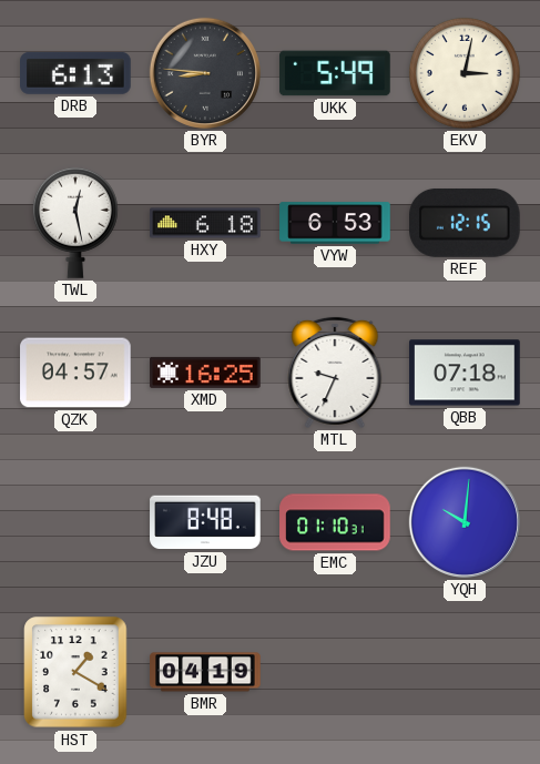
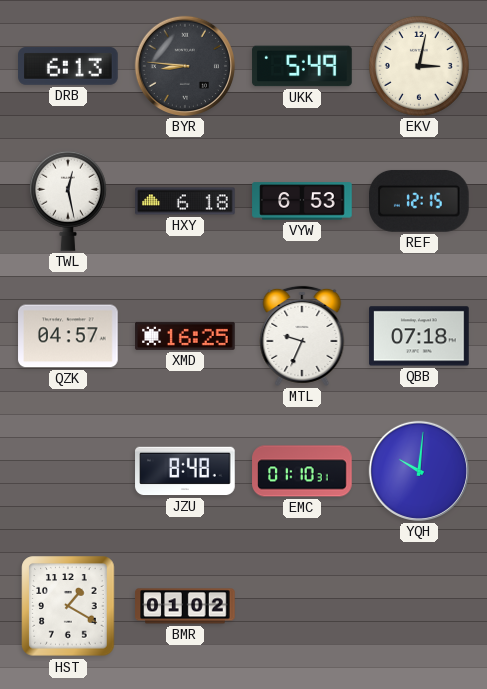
BMR: 04:19 -> 01:02 (185, 606)
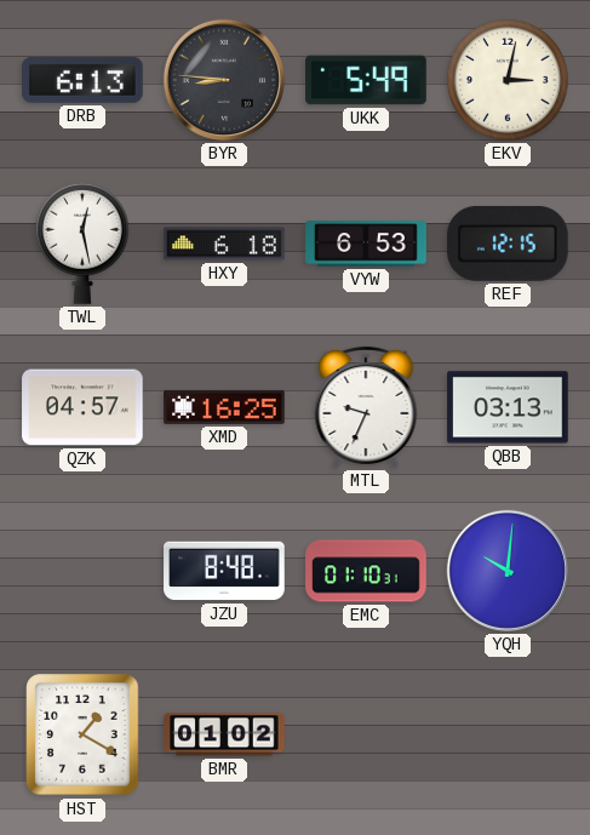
QBB: 07:18 -> 03:13 (508, 407)
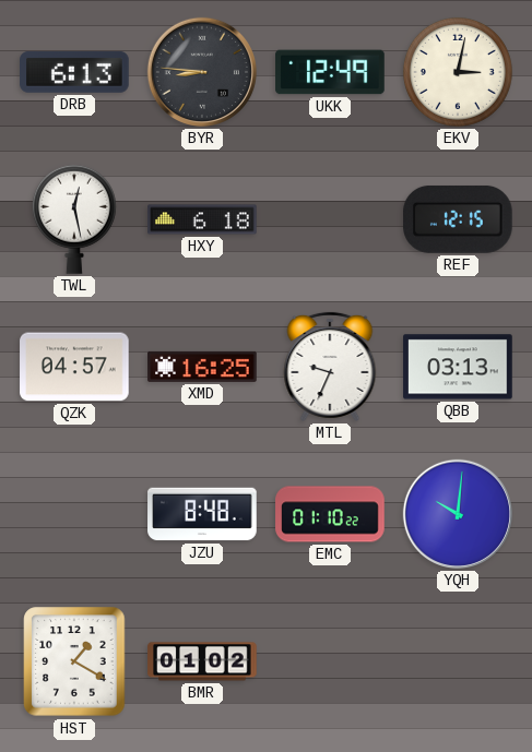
UKK: 5:49 -> 12:49 (330, 72)
VYW: 6:53 -> none (366, 244)
EMC: 01:10:31 -> 01:10:22 (330, 514)
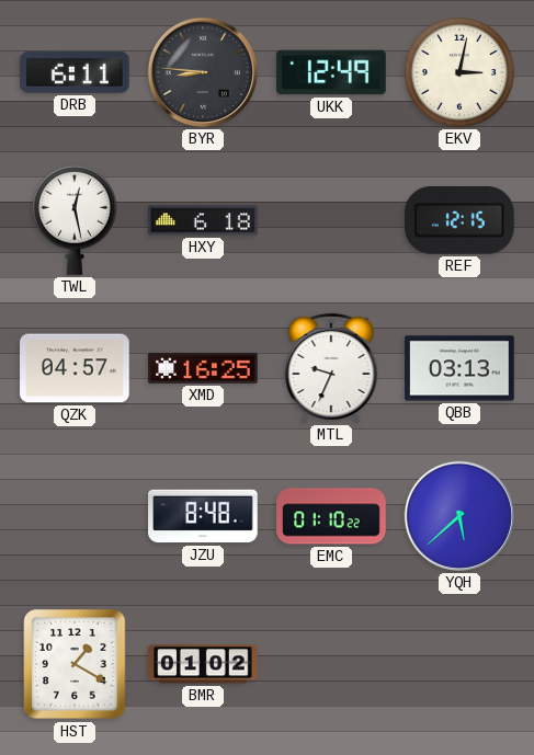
DRB: 6:13 -> 6:11 (75, 72)
YQH: 10:01 -> 5:38 (459, 516)
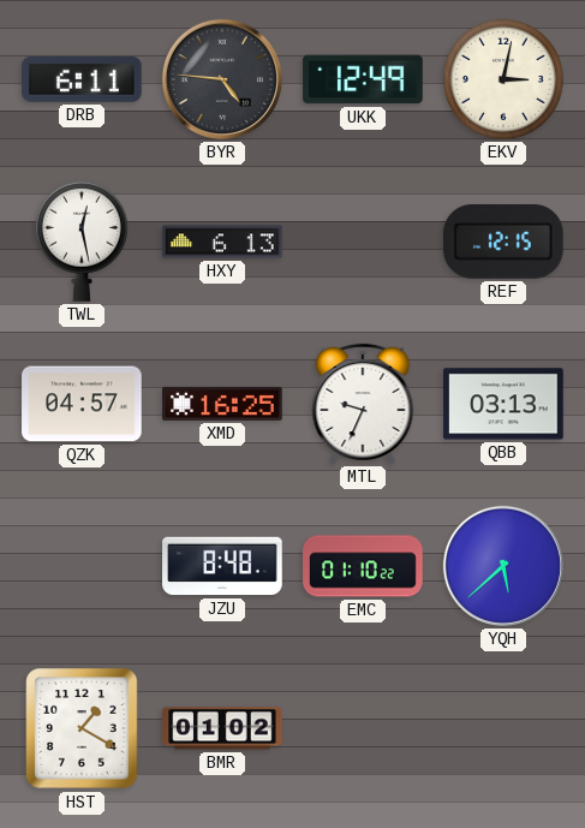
BYR: 8:46 -> 4:46 (222, 79)
HXY: 6:18 -> 6:13 (222, 242)
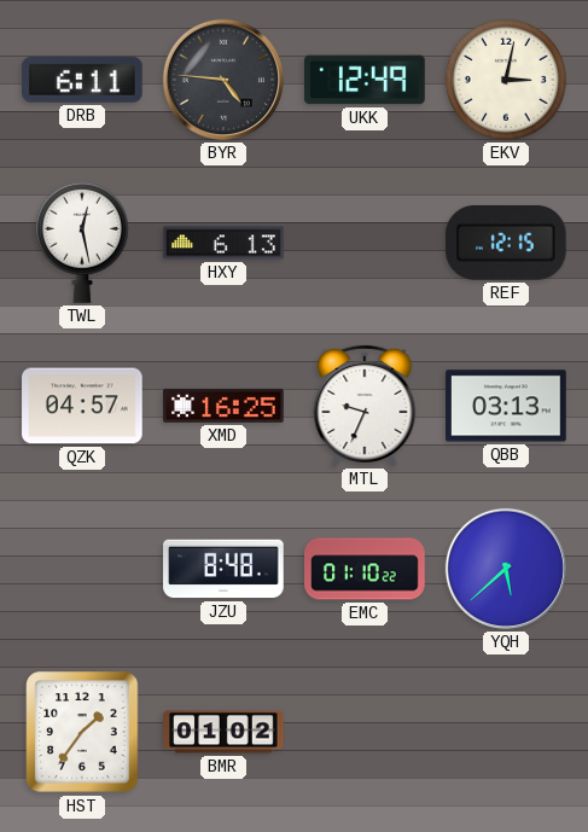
HST: 1:20 -> 1:36 (82, 732)
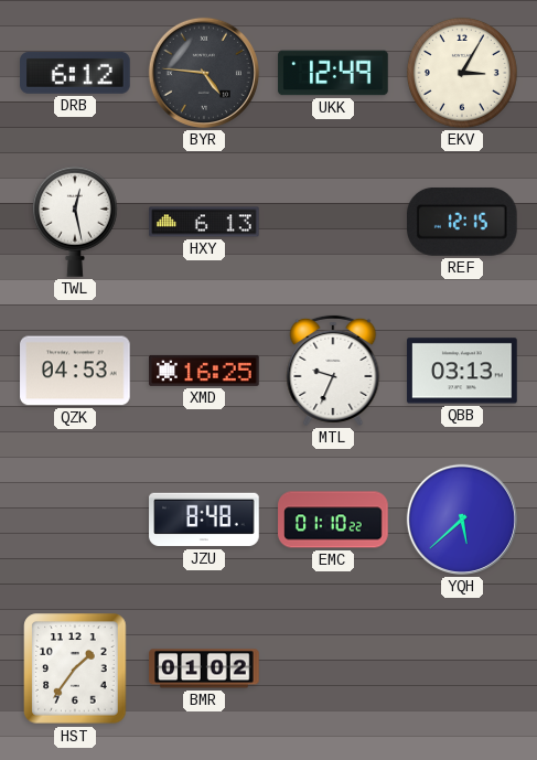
DRB: 6:11 -> 6:12 (75, 73)
EKV: 3:02 -> 3:05 (462, 73)
QZK: 04:57 -> 04:53 (75, 371)
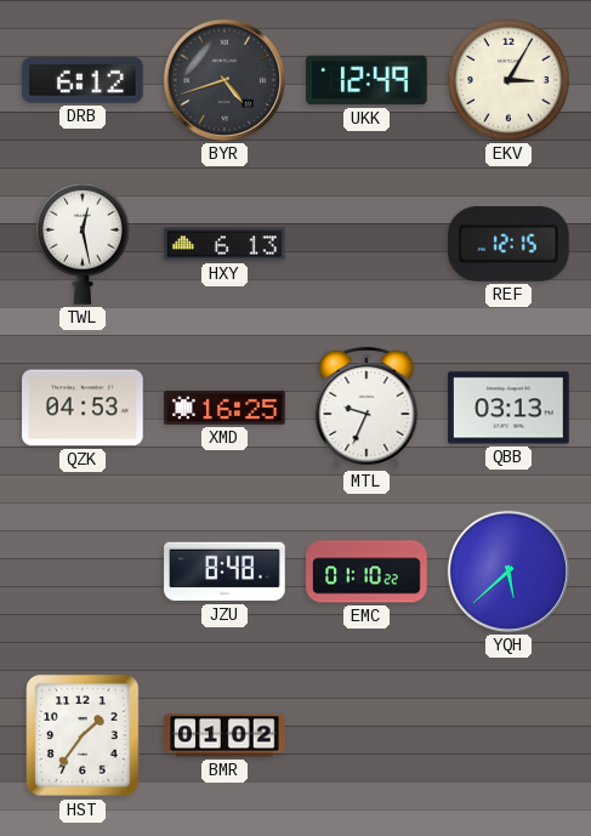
BYR: 4:46 -> 4:42 (225, 80)
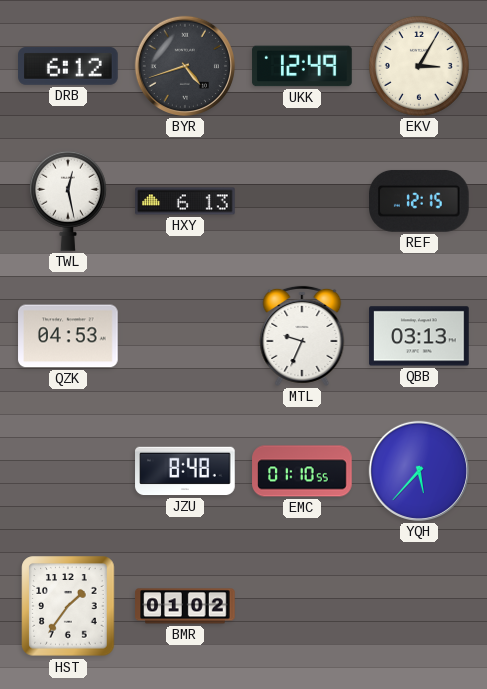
XMD: 16:25 -> none (225, 408)
EMC: 01:10:22 -> 01:10:55 (302, 471)
YQH: 5:38 -> 5:37 (419, 471)
